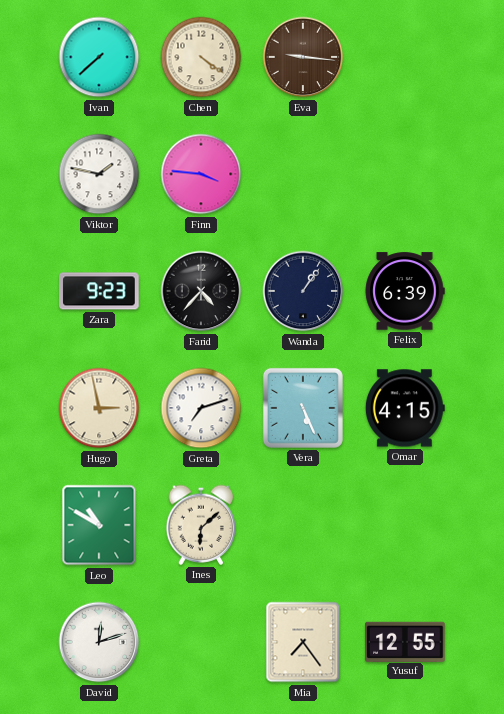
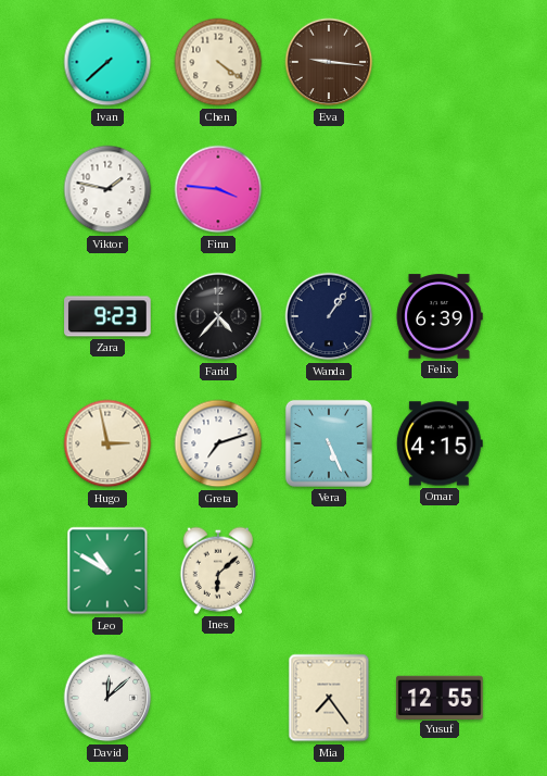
David: 12:12 -> 12:08 (107, 698)
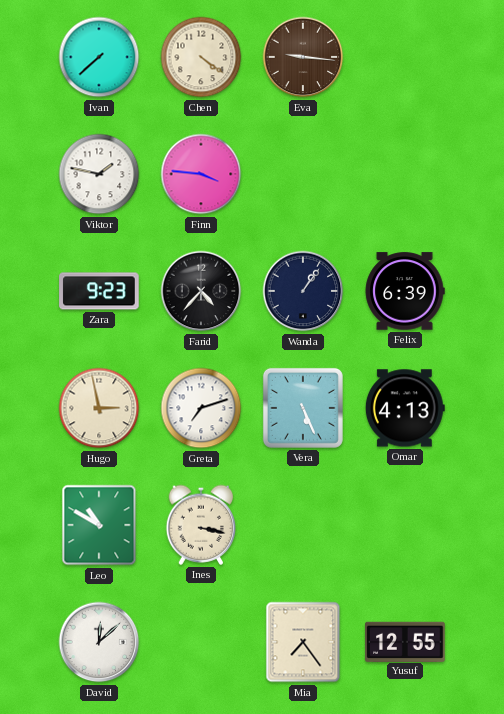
Omar: 4:15 -> 4:13 (405, 408)
Ines: 6:08 -> 3:17 (201, 525)
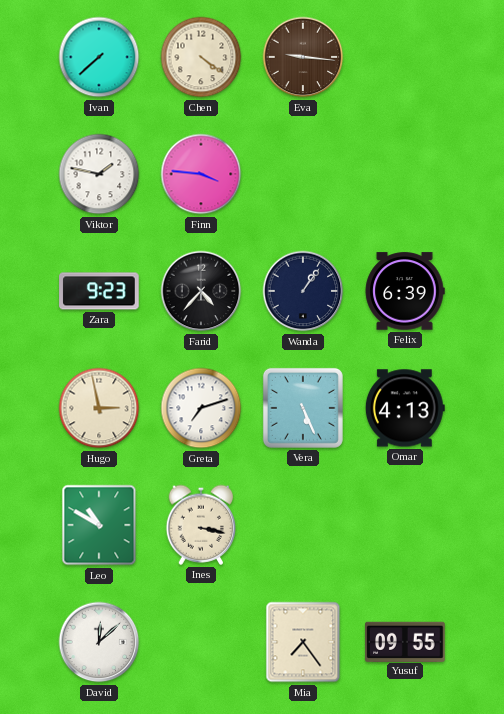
Yusuf: 12:55 -> 09:55 (405, 641)
